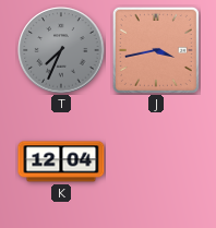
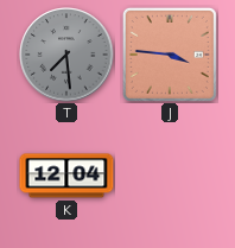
T: 7:34 -> 7:29 (66, 55)
J: 3:43 -> 3:46 (170, 55)
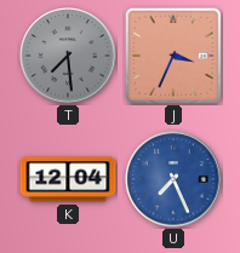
J: 3:46 -> 3:34 (173, 56)
U: none -> 7:26 (173, 179)
